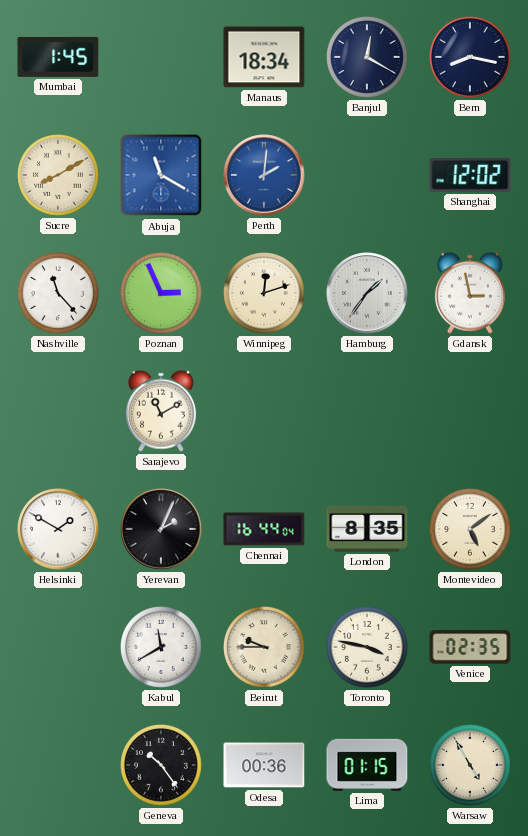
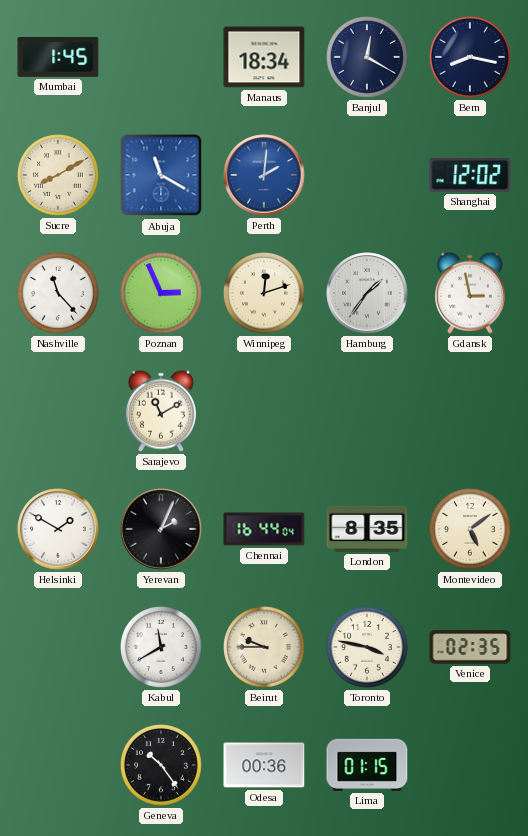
Warsaw: 4:55 -> none (471, 766)
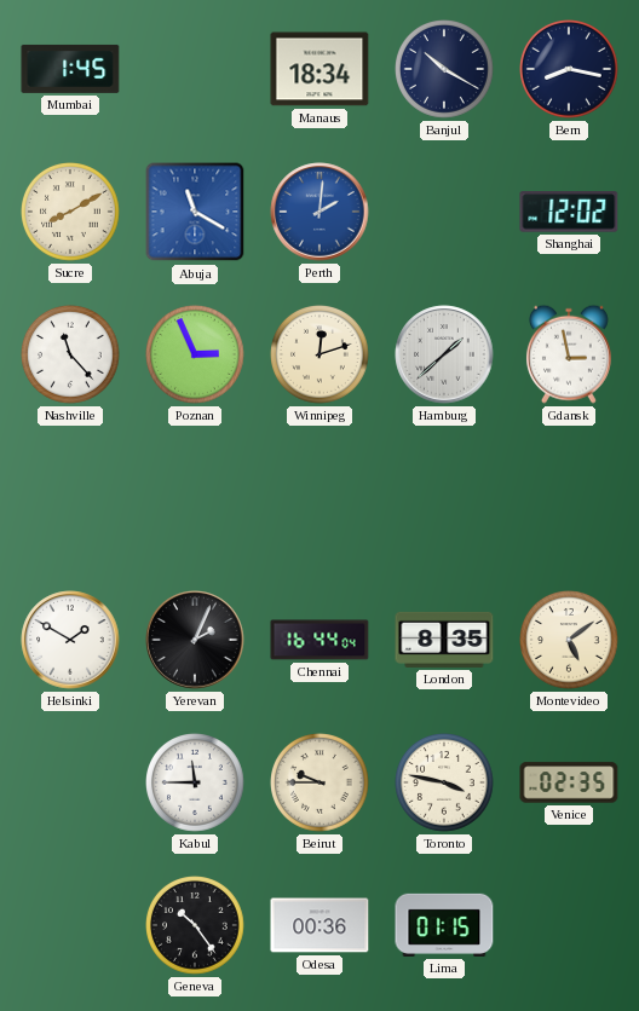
Banjul: 12:20 -> 10:20 (445, 70)
Hamburg: 1:36 -> 1:38 (444, 354)
Sarajevo: 11:10 -> none (161, 411)
Kabul: 11:40 -> 11:45 (196, 784)
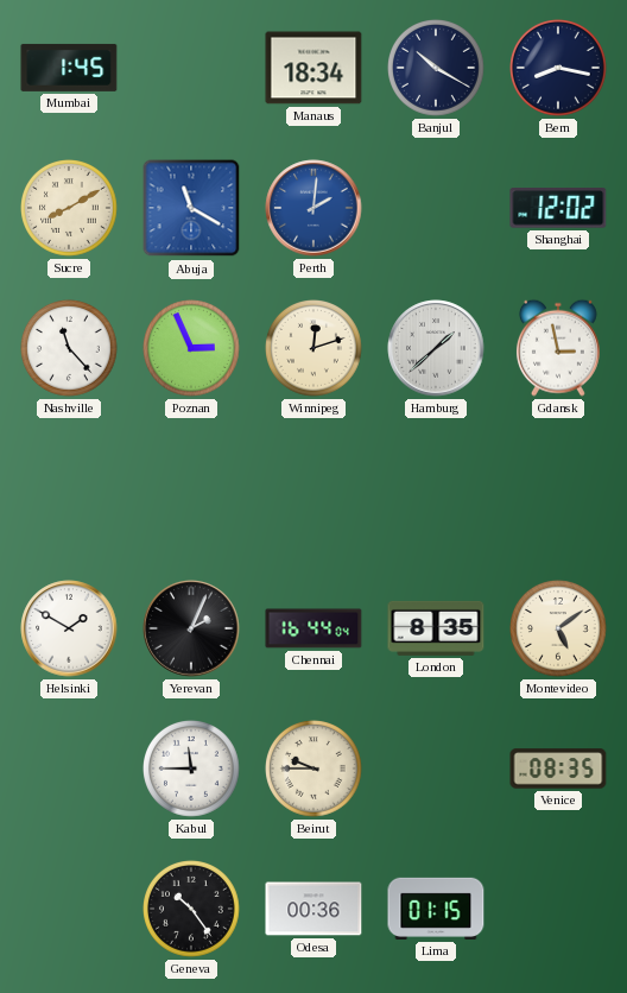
Toronto: 3:47 -> none (445, 784)
Venice: 02:35 -> 08:35 (558, 769)
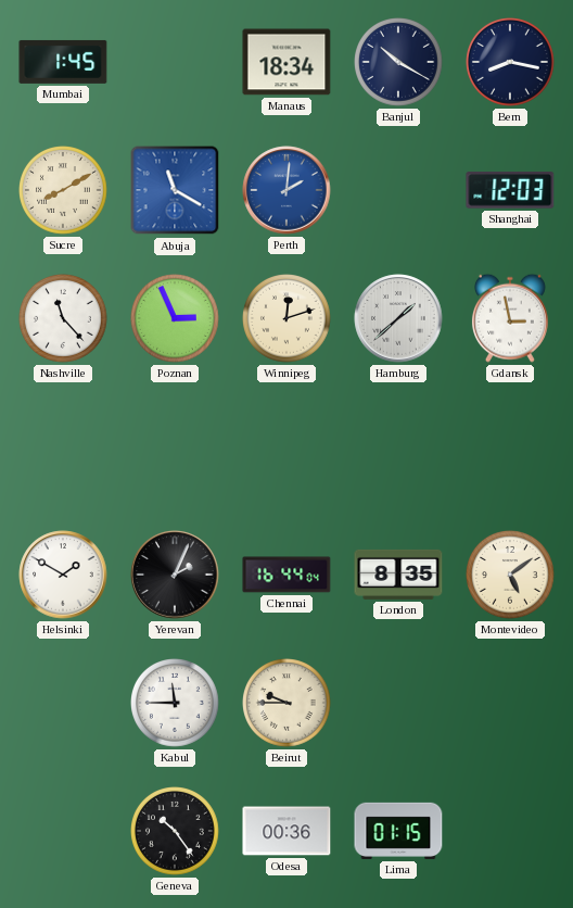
Shanghai: 12:02 -> 12:03 (510, 191)
Venice: 08:35 -> none (558, 769)
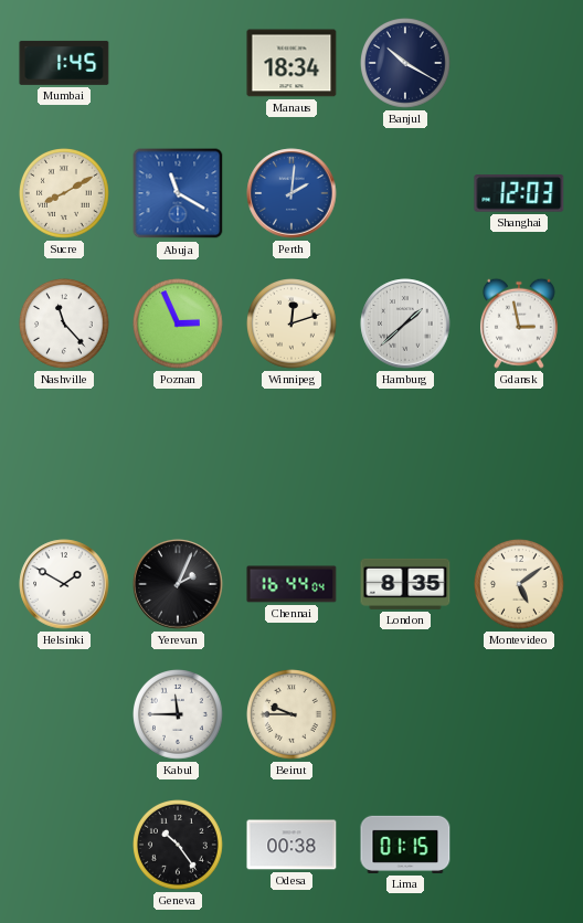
Bern: 8:17 -> none (511, 63)
Odesa: 00:36 -> 00:38 (291, 845)
